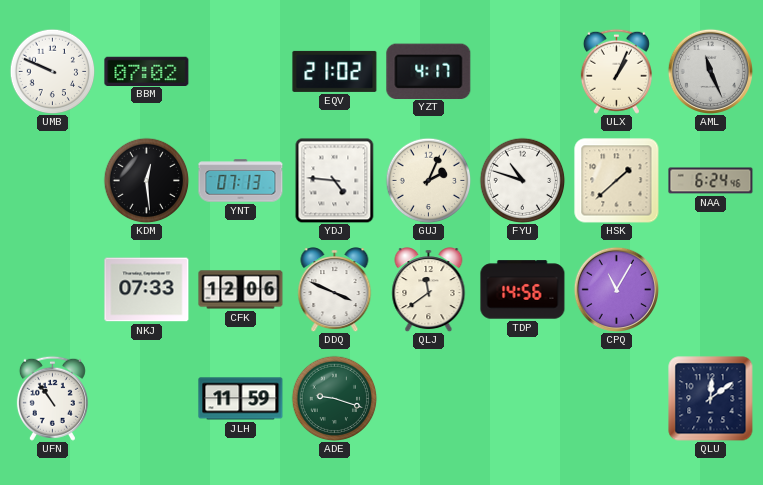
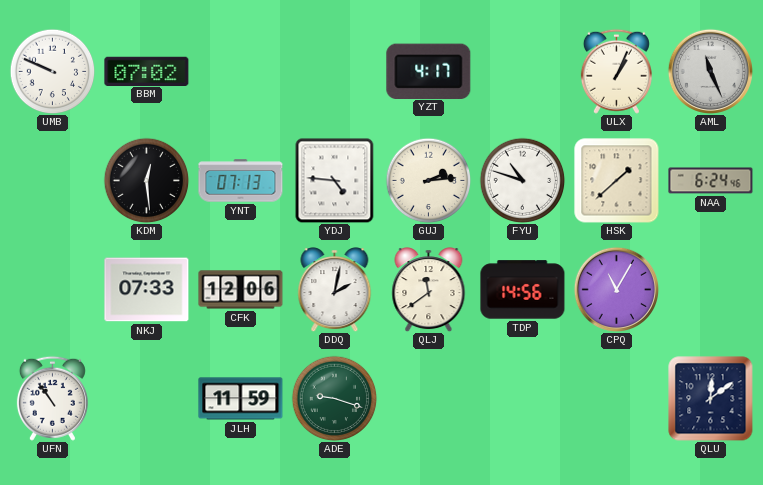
EQV: 21:02 -> none (335, 71)
GUJ: 2:04 -> 2:14 (428, 180)
DDQ: 3:49 -> 2:02 (335, 290)
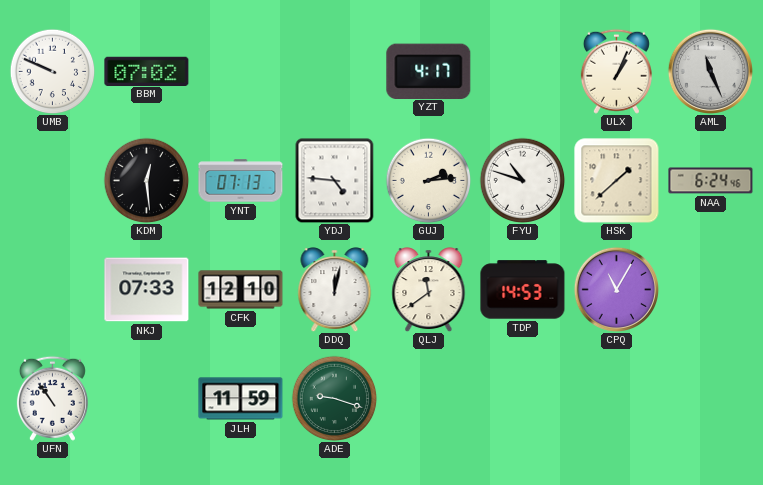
CFK: 12:06 -> 12:10 (241, 290)
DDQ: 2:02 -> 12:02 (335, 290)
TDP: 14:56 -> 14:53 (523, 290)
QLU: 12:09 -> none (711, 399)
